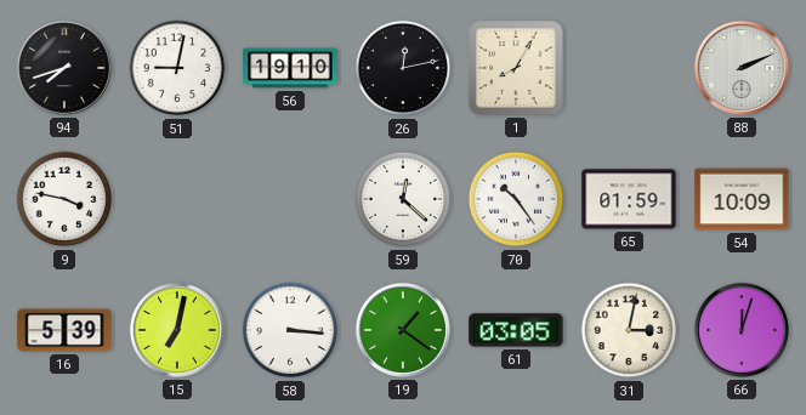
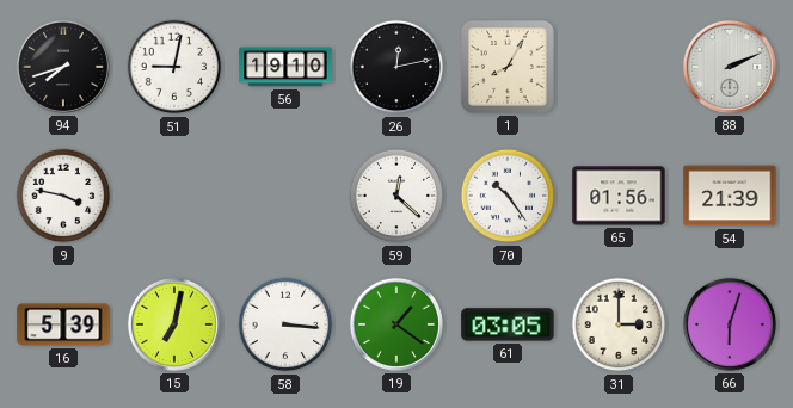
65: 01:59 -> 01:56 (619, 196)
54: 10:09 -> 21:39 (730, 196)
31: 3:02 -> 3:00 (619, 324)
66: 12:03 -> 6:03 (730, 324)
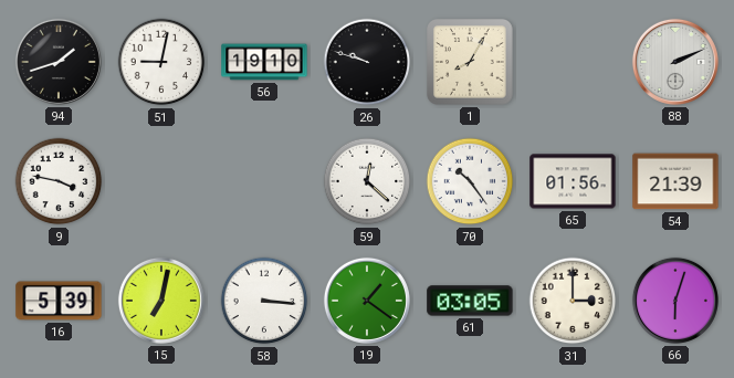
94: 7:42 -> 1:42 (59, 62)
26: 12:13 -> 9:48 (367, 62)
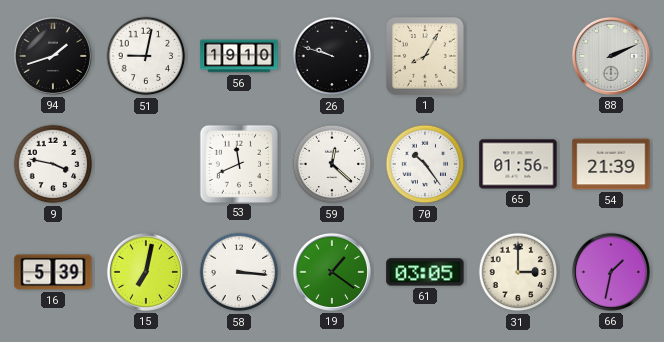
53: none -> 11:41 (238, 163)
66: 6:03 -> 1:32 (611, 272)
